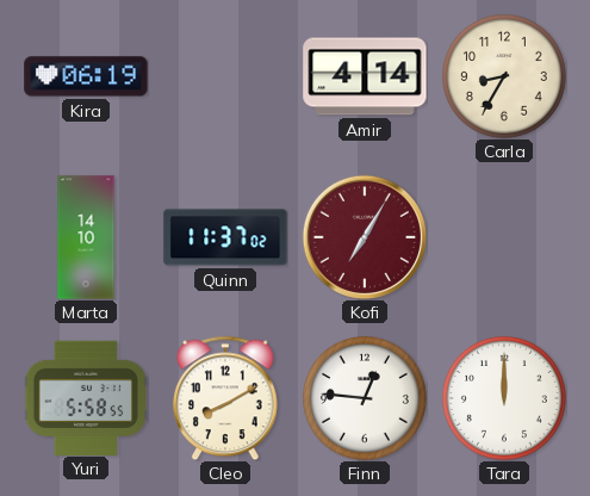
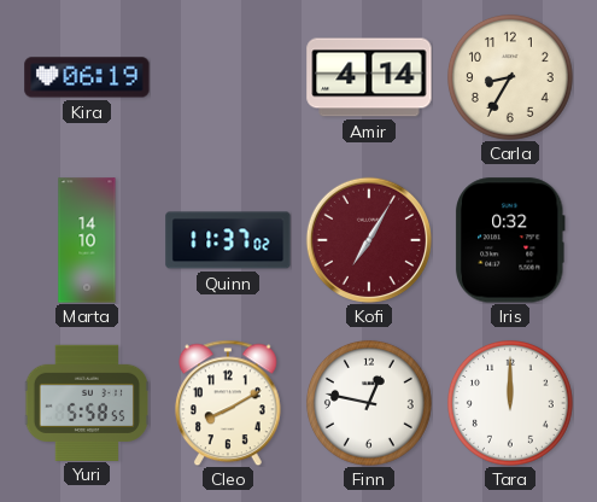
Iris: none -> 0:32 (510, 240)
Finn: 12:46 -> 12:47 (369, 403)
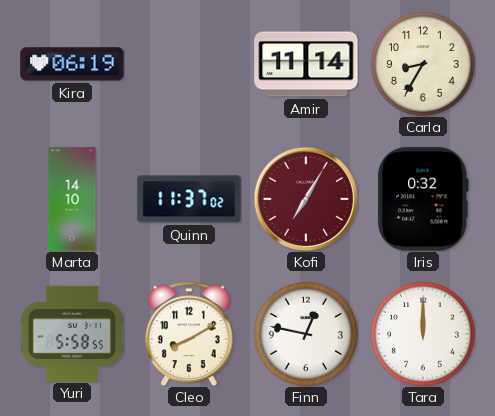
Amir: 4:14 -> 11:14 (306, 64)
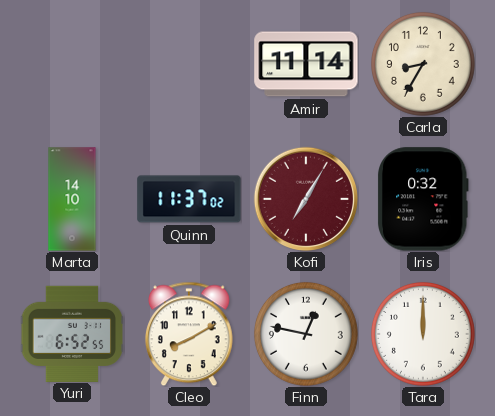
Kira: 06:19 -> none (72, 64)
Yuri: 5:58 -> 6:52 (71, 333)
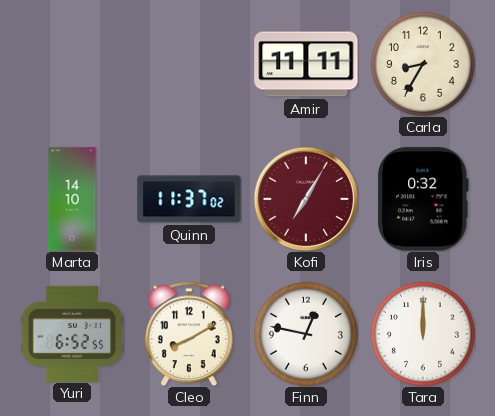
Amir: 11:14 -> 11:11 (306, 64)
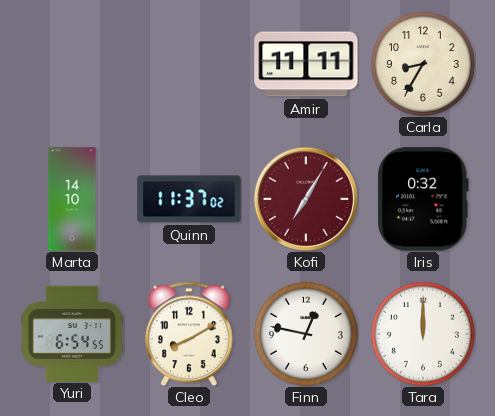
Yuri: 6:52 -> 6:54 (71, 333)
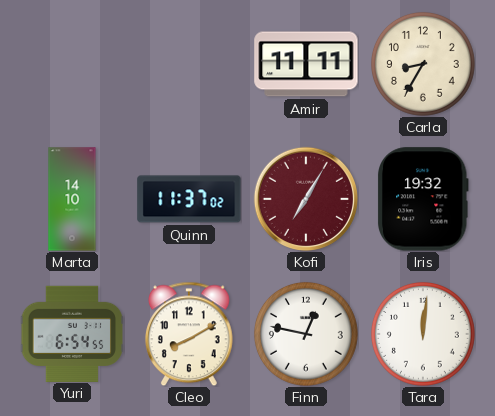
Iris: 0:32 -> 19:32 (423, 199)
Tara: 12:00 -> 12:01 (423, 334)
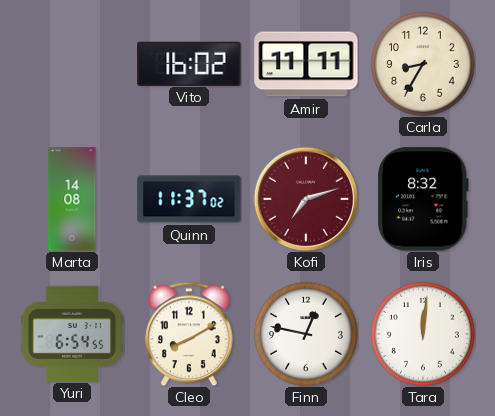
Vito: none -> 16:02 (189, 63)
Marta: 14:10 -> 14:08 (72, 199)
Kofi: 7:05 -> 7:12 (306, 199)
Iris: 19:32 -> 8:32 (423, 199)
